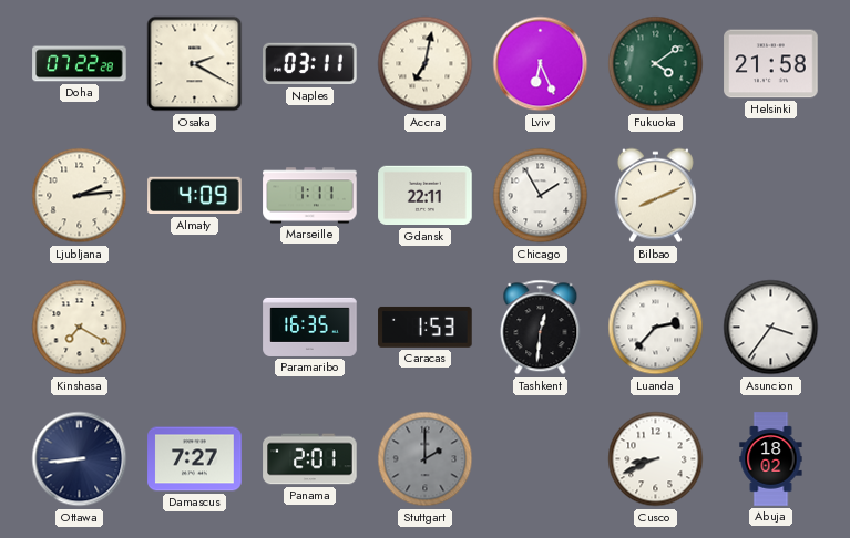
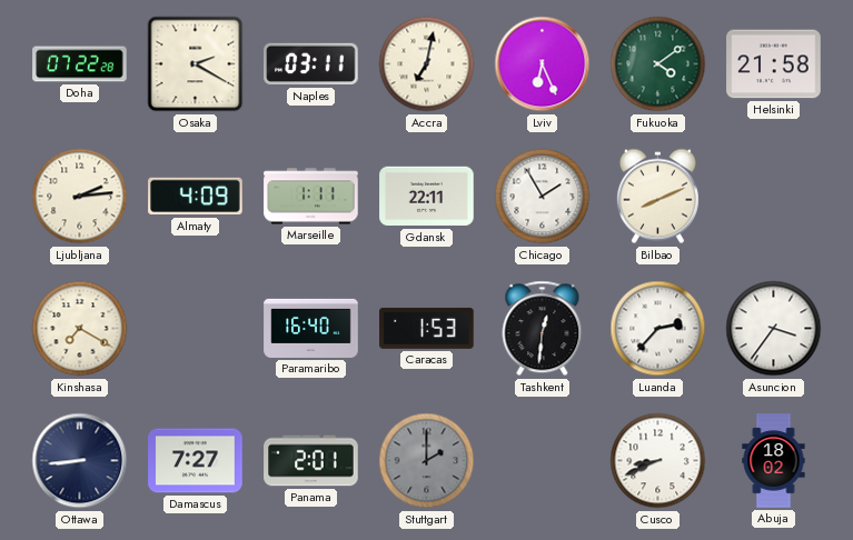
Paramaribo: 16:35 -> 16:40 (311, 328)
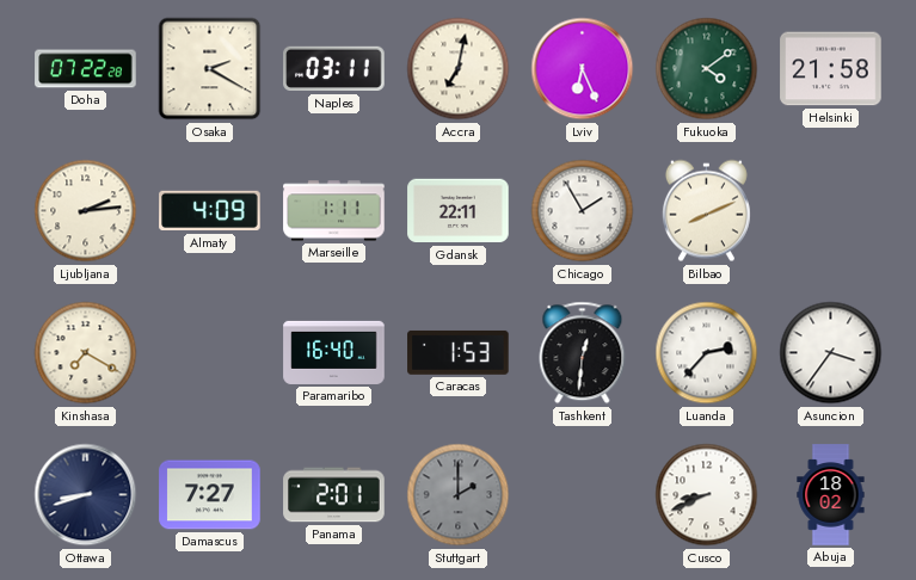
Ottawa: 8:44 -> 8:42 (86, 495)
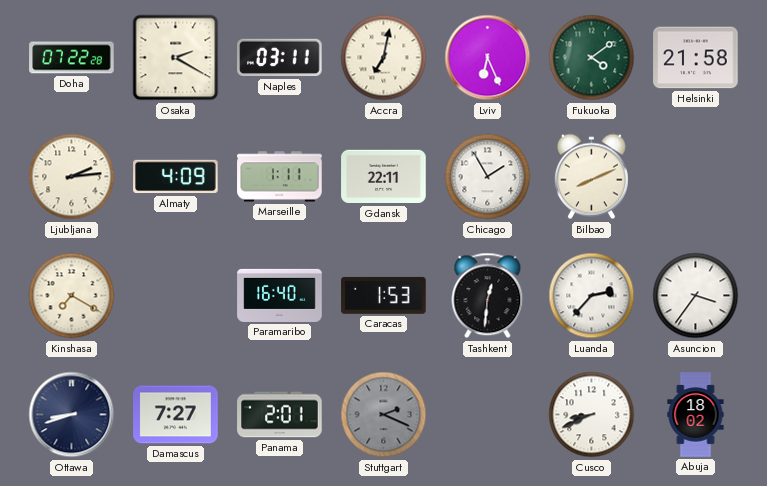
Stuttgart: 2:00 -> 2:19 (384, 415)
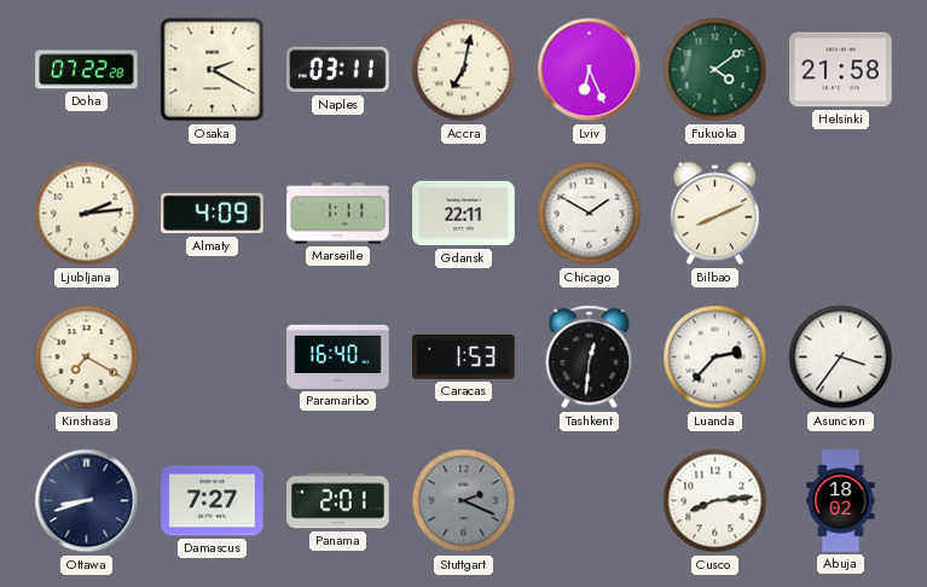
Chicago: 1:55 -> 1:50 (590, 214)
Cusco: 8:41 -> 8:14 (715, 501)
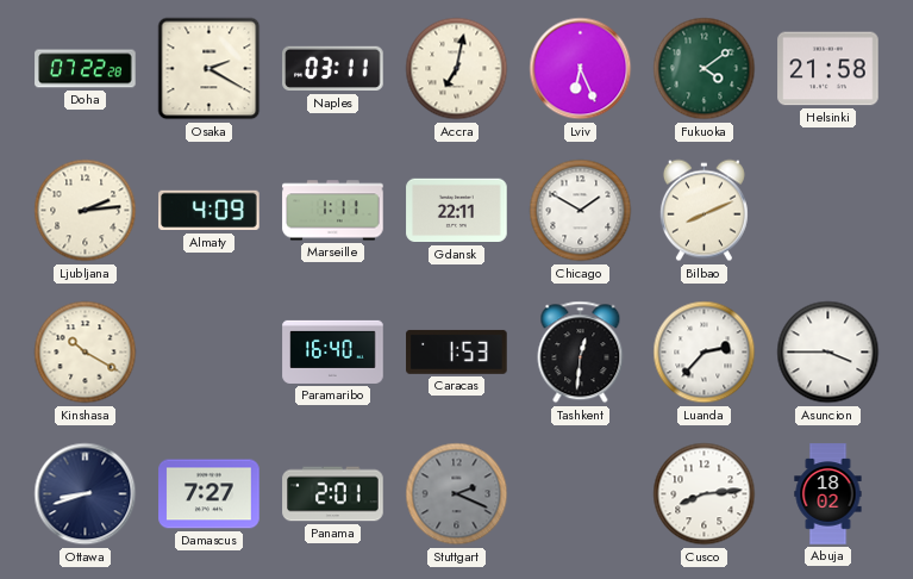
Kinshasa: 7:20 -> 10:20 (86, 353)
Asuncion: 3:36 -> 3:45 (828, 353)
